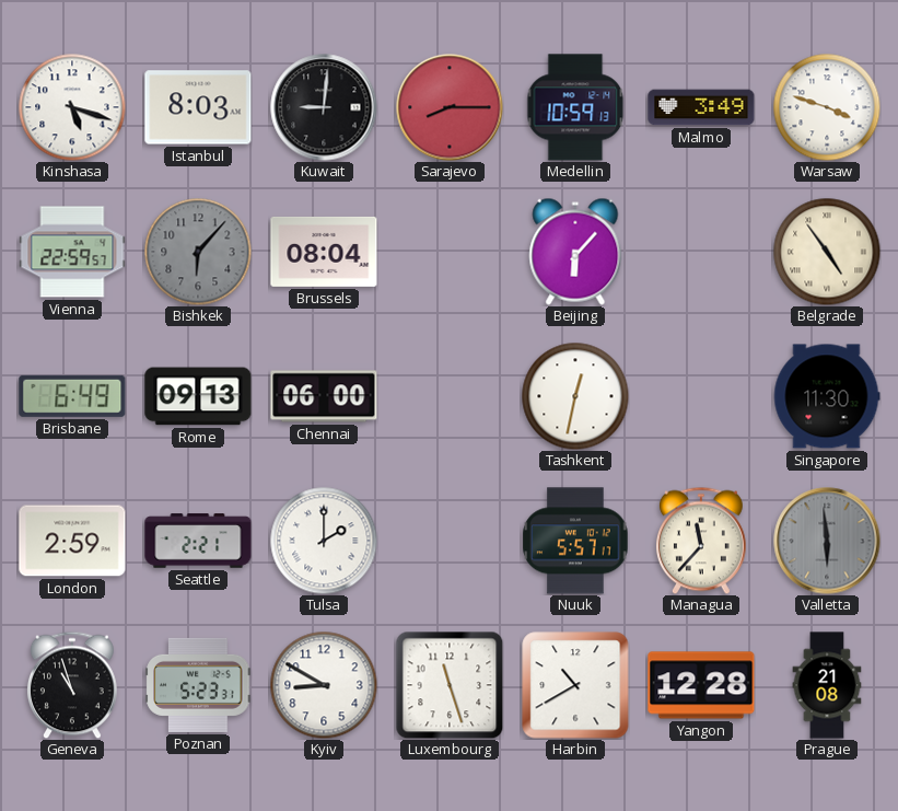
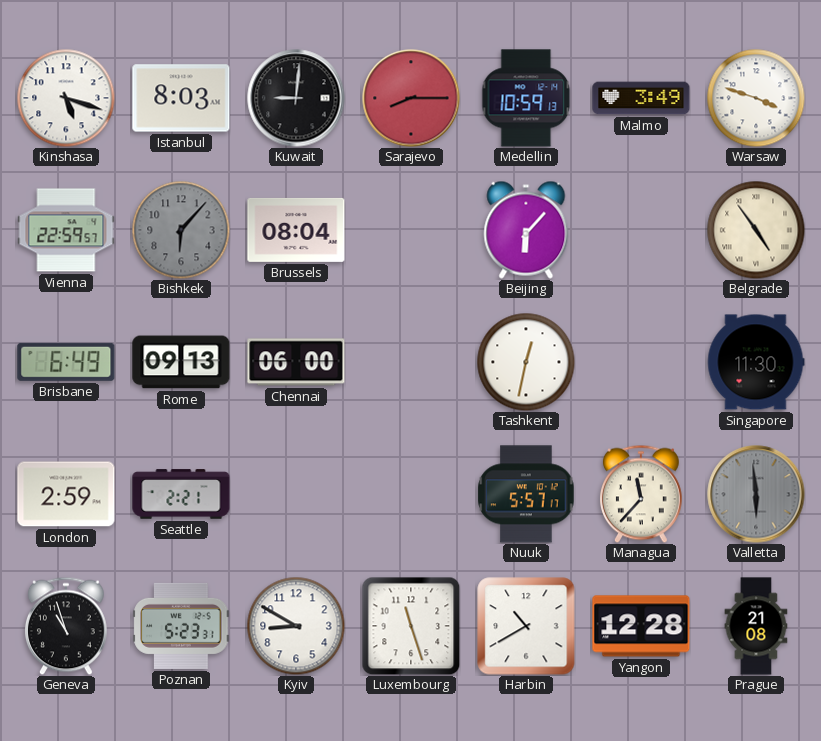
Tulsa: 2:00 -> none (324, 541)
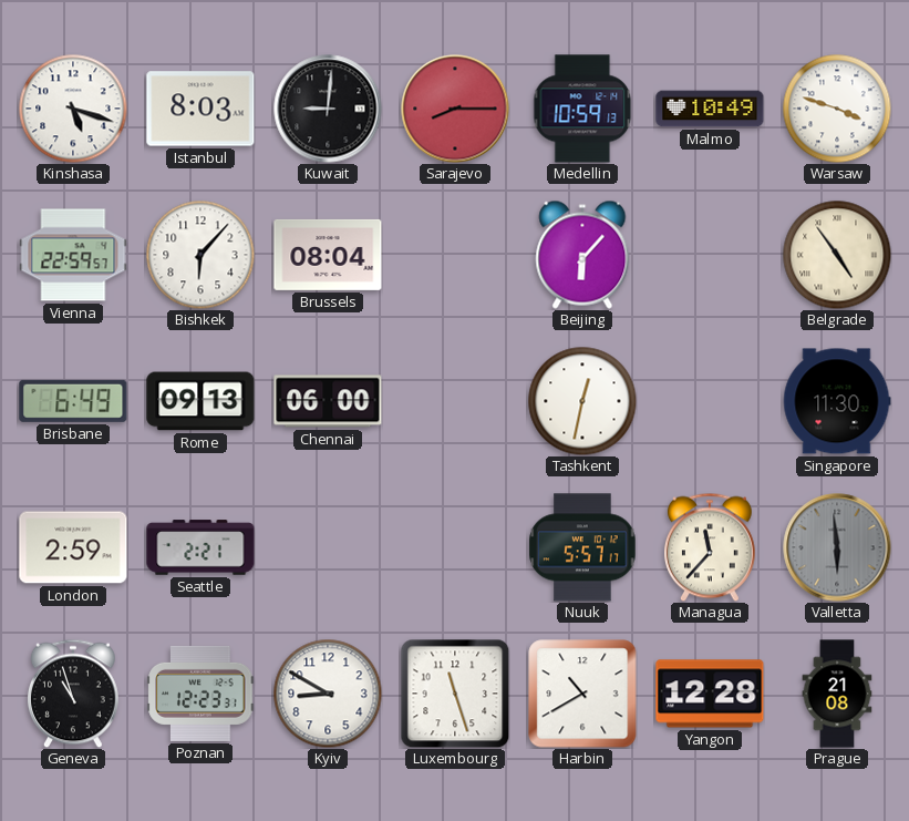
Malmo: 3:49 -> 10:49 (710, 109)
Bishkek dial: grey -> white (200, 255)
Poznan: 5:23 -> 12:23 (200, 694)
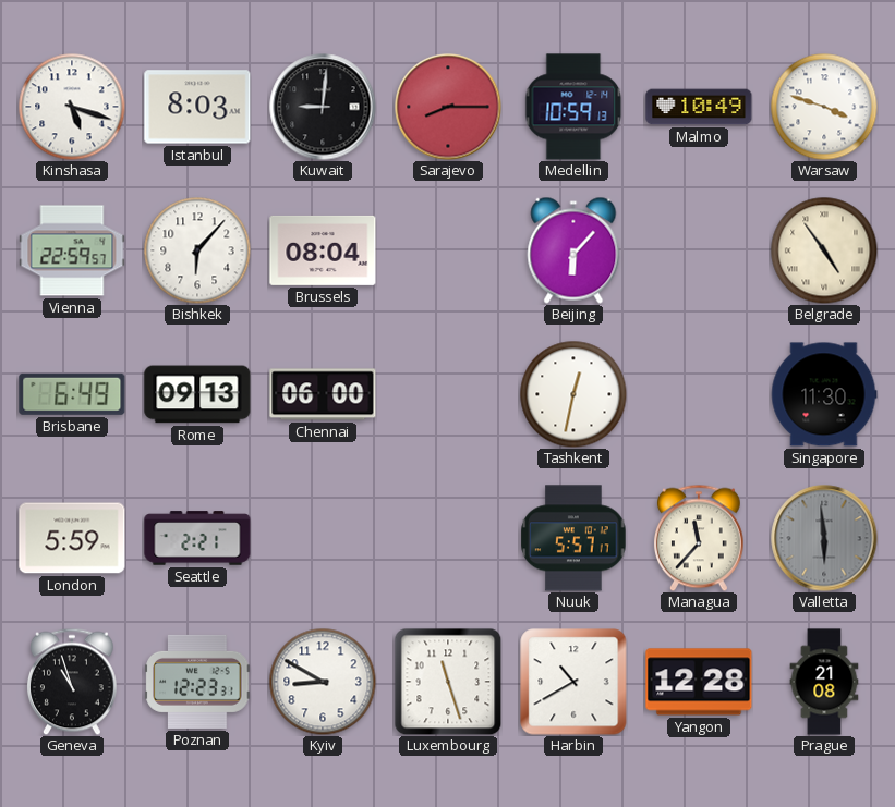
London: 2:59 -> 5:59 (72, 538)
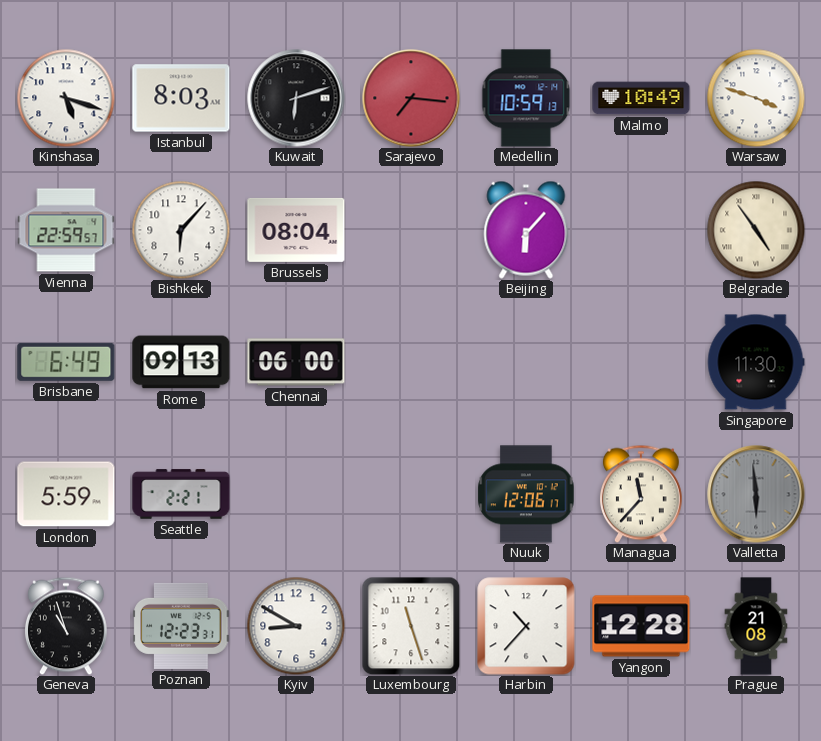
Kuwait: 9:01 -> 6:12 (296, 98)
Sarajevo: 8:15 -> 7:16 (411, 98)
Tashkent: 12:32 -> none (573, 394)
Nuuk: 5:57 -> 12:06 (526, 494)
Harbin: 10:40 -> 10:37 (526, 626)
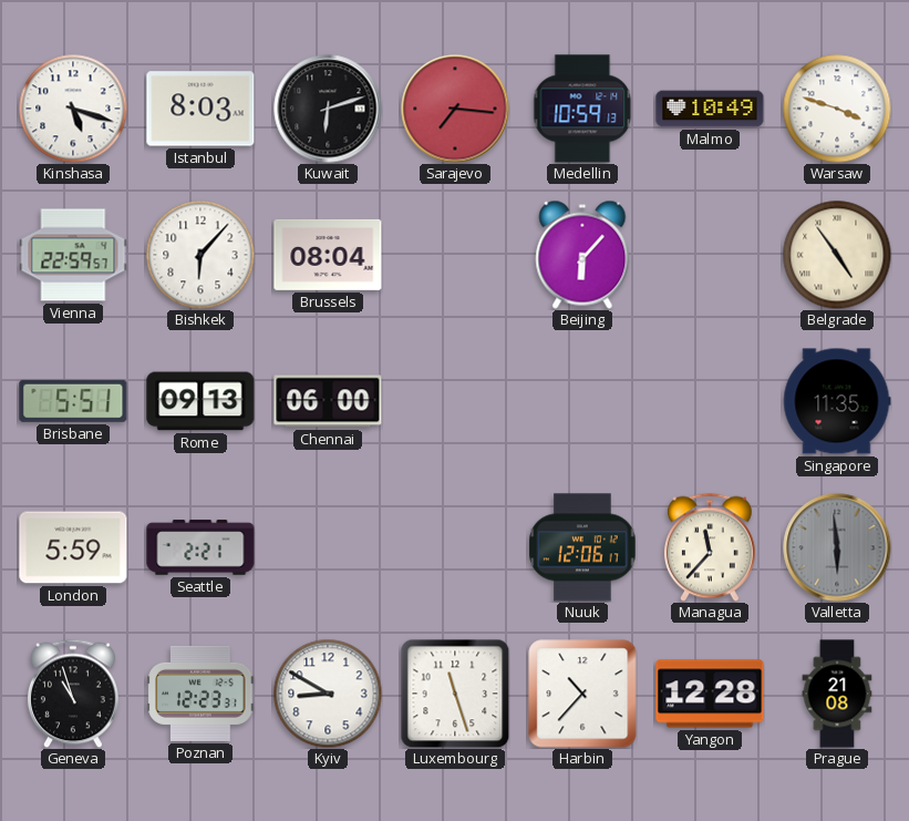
Brisbane: 6:49 -> 5:51 (73, 401)
Singapore: 11:30 -> 11:35 (837, 401)
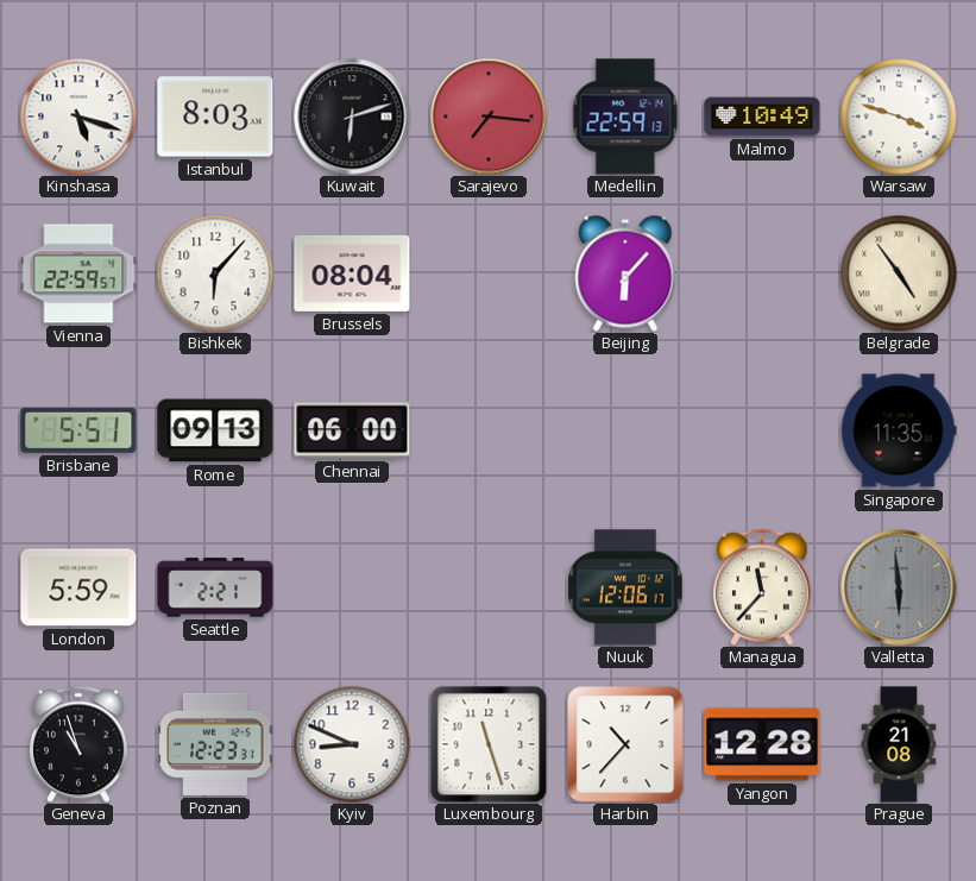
Medellin: 10:59 -> 22:59 (625, 117)
Kyiv: 8:50 -> 8:49 (352, 744)
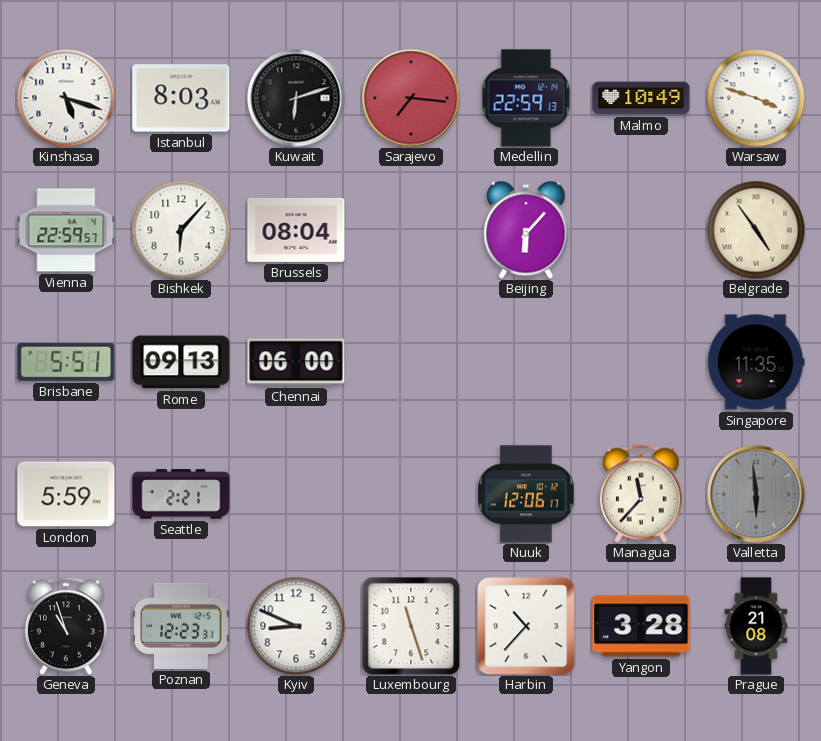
Yangon: 12:28 -> 3:28 (641, 626)
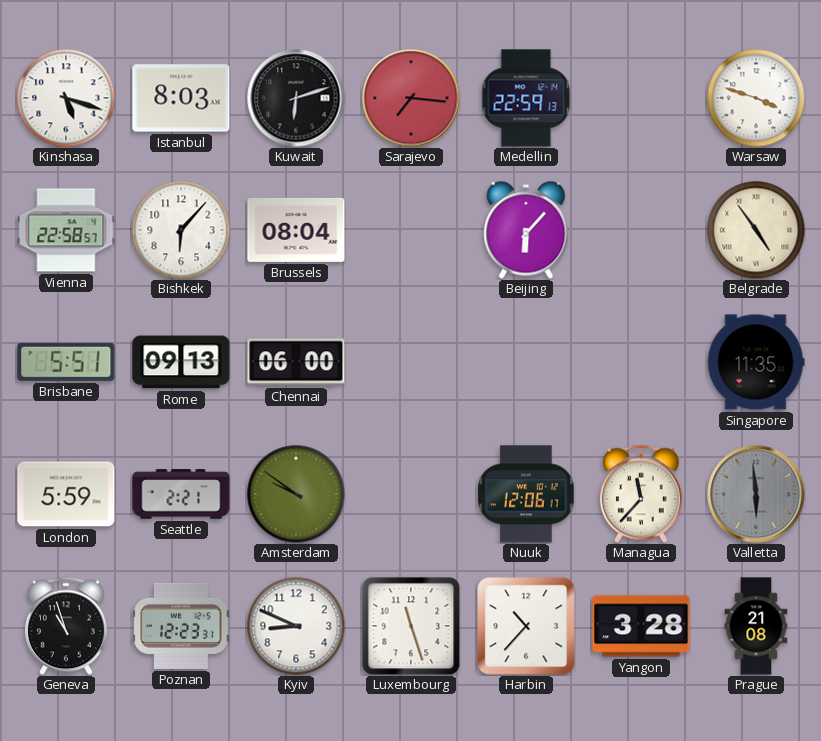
Malmo: 10:49 -> none (641, 98)
Vienna: 22:59 -> 22:58 (66, 230)
Amsterdam: none -> 9:51 (296, 494)
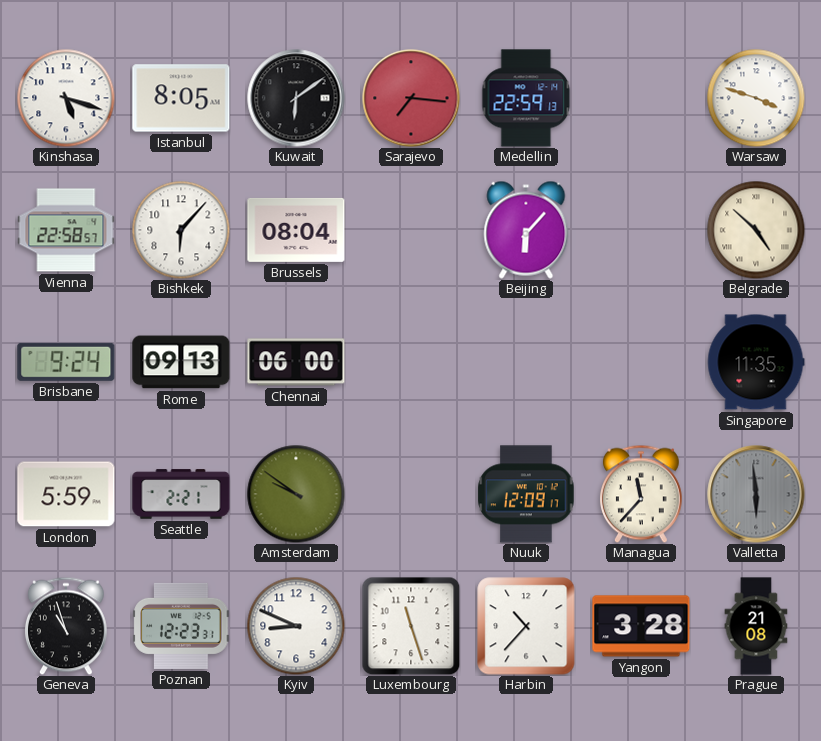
Istanbul: 8:03 -> 8:05 (181, 98)
Kuwait: 6:12 -> 6:09 (296, 98)
Belgrade: 4:54 -> 4:52 (756, 230)
Brisbane: 5:51 -> 9:24 (66, 362)
Nuuk: 12:06 -> 12:09 (526, 494)
